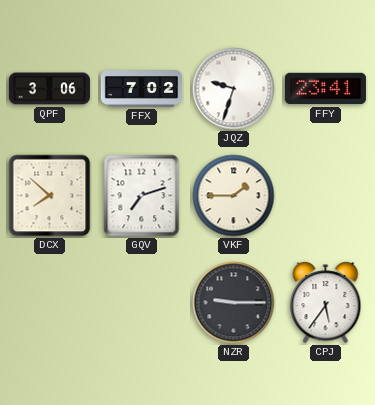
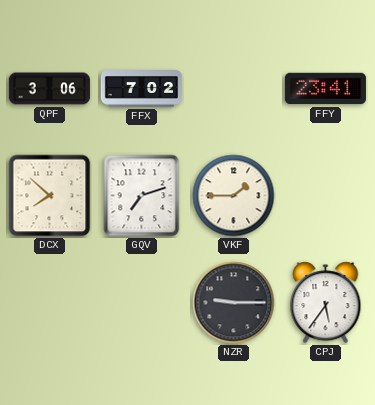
JQZ: 9:33 -> none (234, 89)
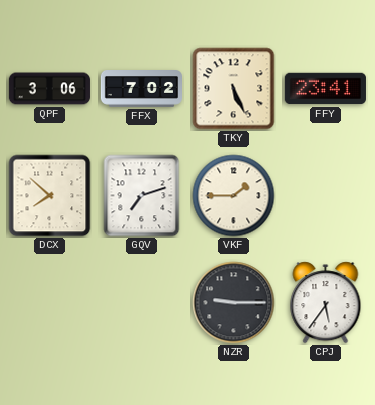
TKY: none -> 5:26 (234, 89)
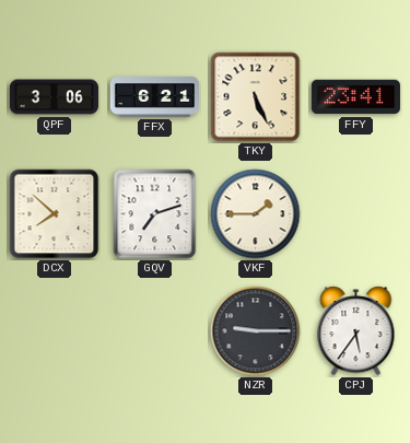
FFX: 7:02 -> 6:21 (154, 97)
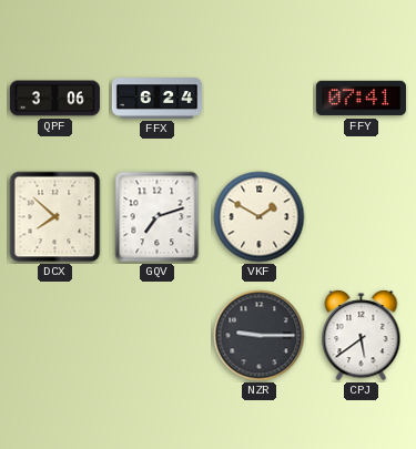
FFX: 6:21 -> 6:24 (156, 99)
TKY: 5:26 -> none (256, 97)
FFY: 23:41 -> 07:41 (361, 99)
VKF: 1:45 -> 1:50 (260, 217)
CPJ: 5:36 -> 5:39 (362, 336)
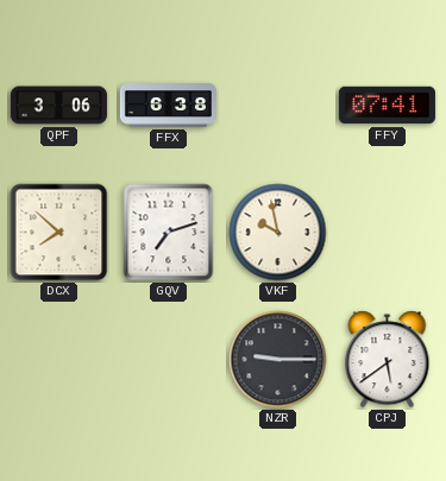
FFX: 6:24 -> 6:38 (168, 106)
VKF: 1:50 -> 9:58 (278, 233)
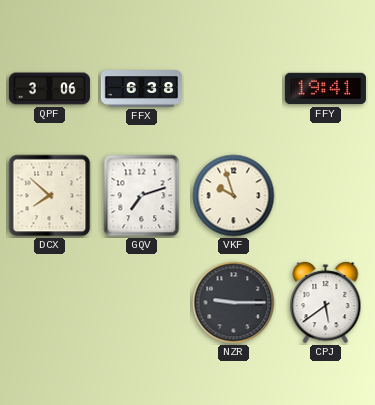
FFY: 07:41 -> 19:41 (325, 89)
VKF: 9:58 -> 9:57 (234, 196)
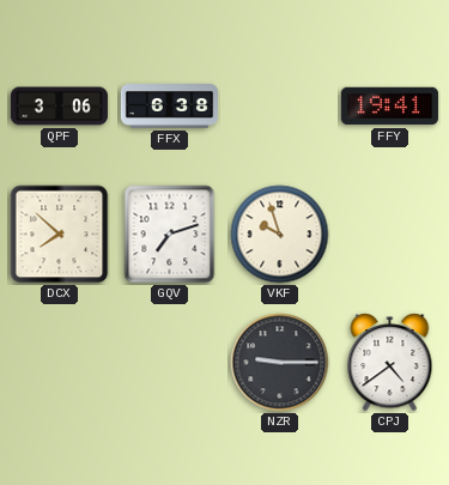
CPJ: 5:39 -> 4:39 (390, 363)
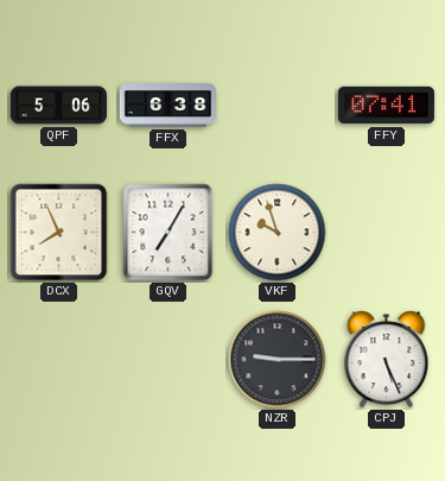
QPF: 3:06 -> 5:06 (58, 106)
FFY: 19:41 -> 07:41 (386, 106)
DCX: 7:52 -> 7:56 (59, 233)
GQV: 7:12 -> 7:05 (169, 233)
CPJ: 4:39 -> 5:26 (387, 360)
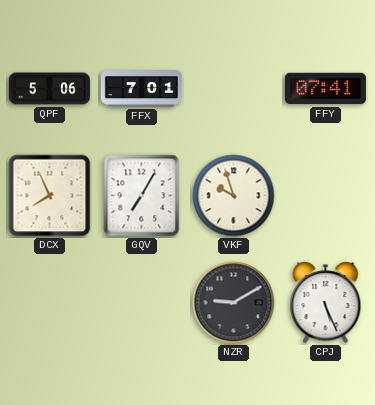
FFX: 6:38 -> 7:01 (141, 89)
NZR: 9:15 -> 9:10 (234, 303)
